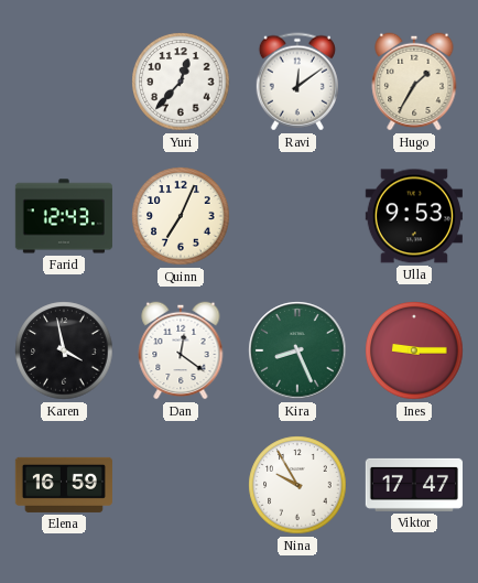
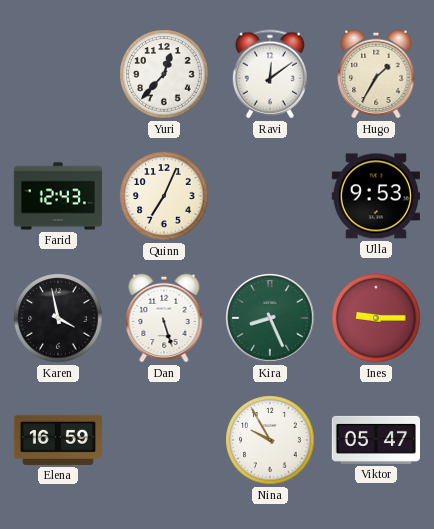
Dan: 12:21 -> 5:27 (164, 318)
Viktor: 17:47 -> 05:47 (375, 440)
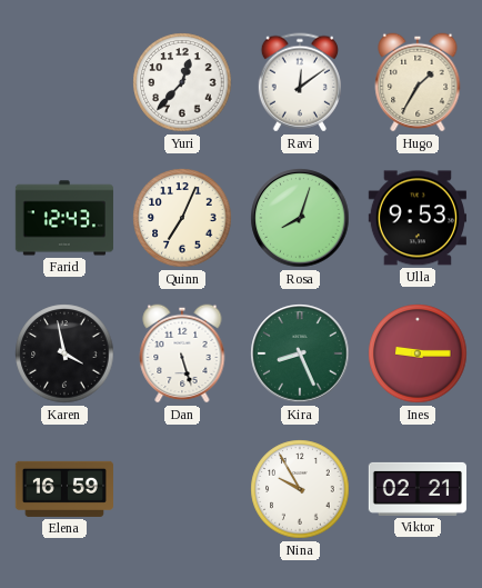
Rosa: none -> 8:03 (300, 218)
Viktor: 05:47 -> 02:21 (416, 489)
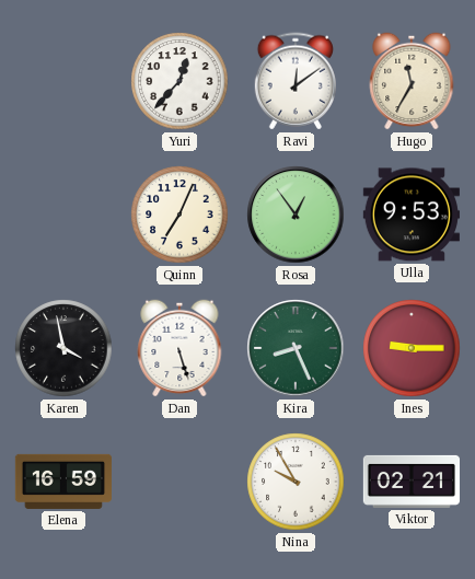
Hugo: 1:35 -> 11:35 (412, 81)
Farid: 12:43 -> none (63, 218)
Rosa: 8:03 -> 12:54 (296, 215)
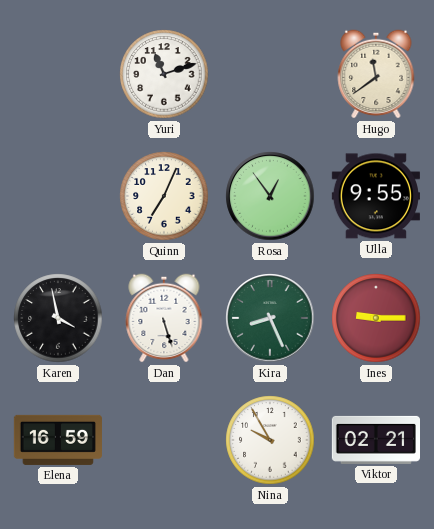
Yuri: 12:37 -> 11:12 (164, 74)
Ravi: 12:09 -> none (296, 81)
Hugo: 11:35 -> 11:39 (376, 74)
Ulla: 9:53 -> 9:55 (376, 196)
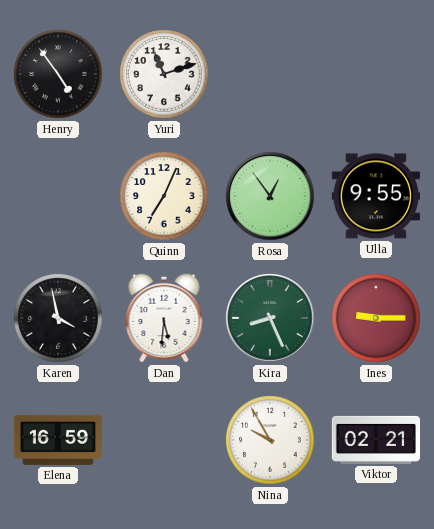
Henry: none -> 4:54 (58, 74)
Hugo: 11:39 -> none (376, 74)
Dan: 5:27 -> 5:31 (164, 318)
